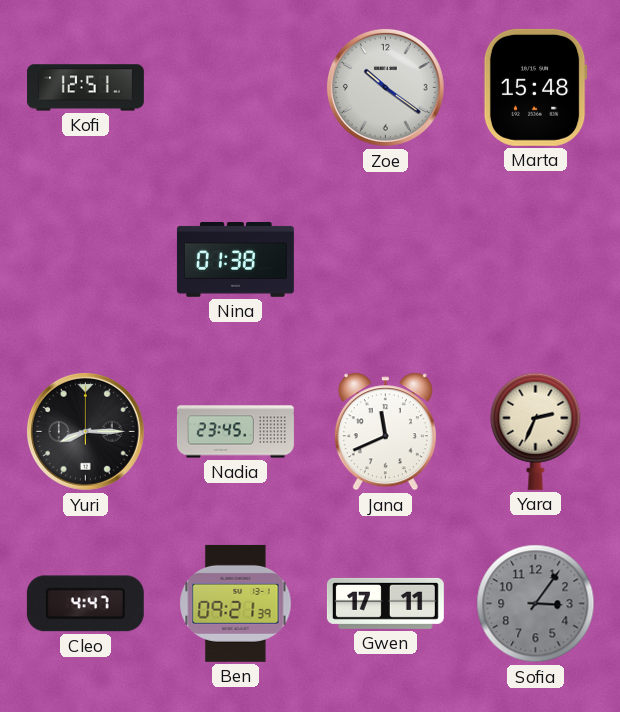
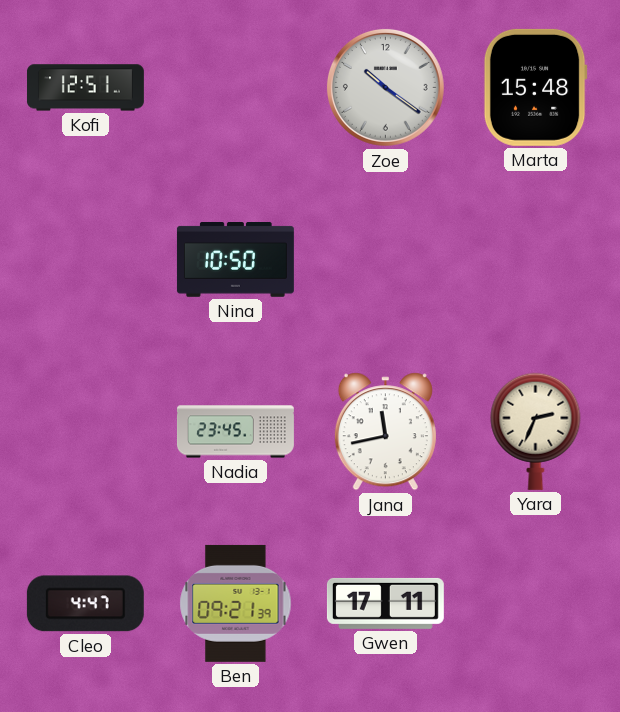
Nina: 01:38 -> 10:50 (235, 260)
Yuri: 8:15 -> none (85, 431)
Jana: 11:41 -> 11:43 (385, 432)
Sofia: 3:06 -> none (536, 604)
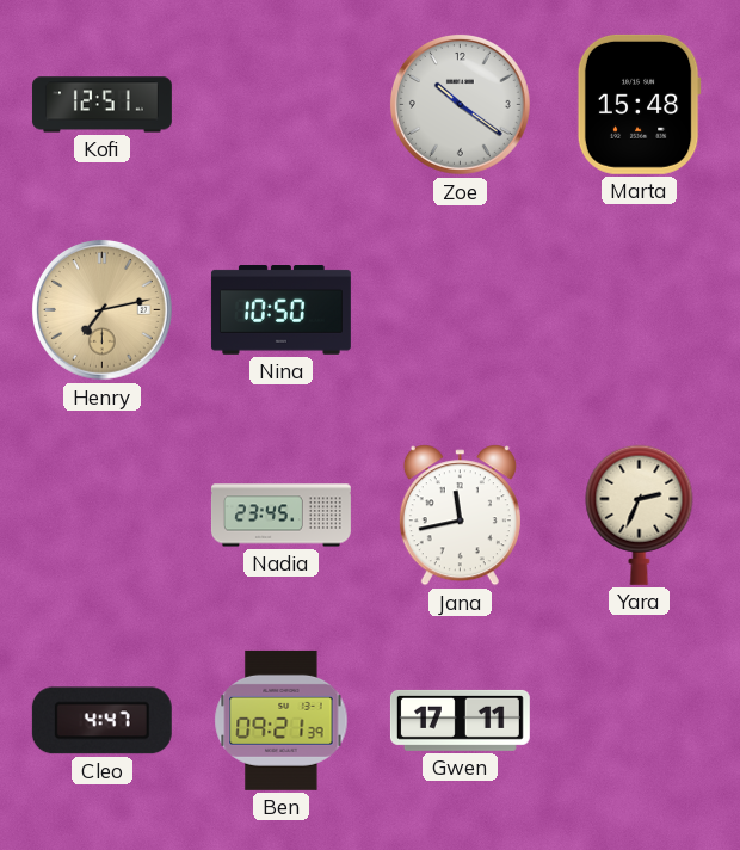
Henry: none -> 7:13 (101, 309)
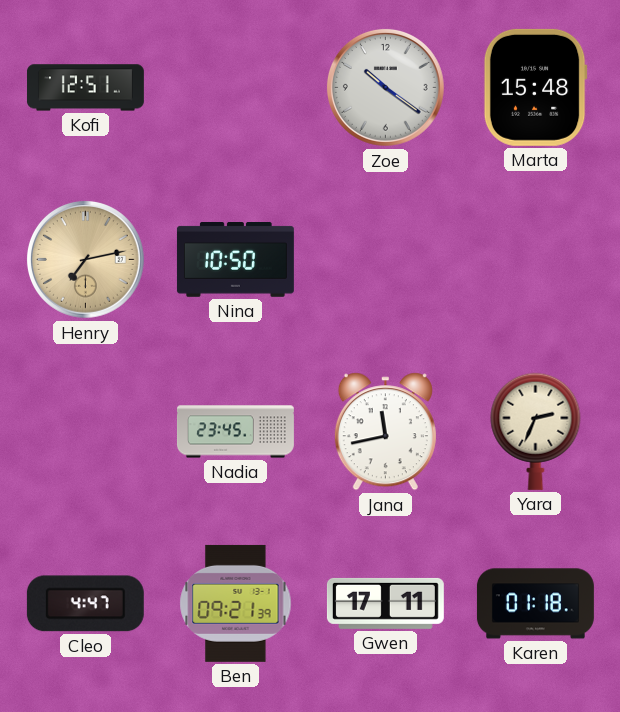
Karen: none -> 01:18 (535, 604)
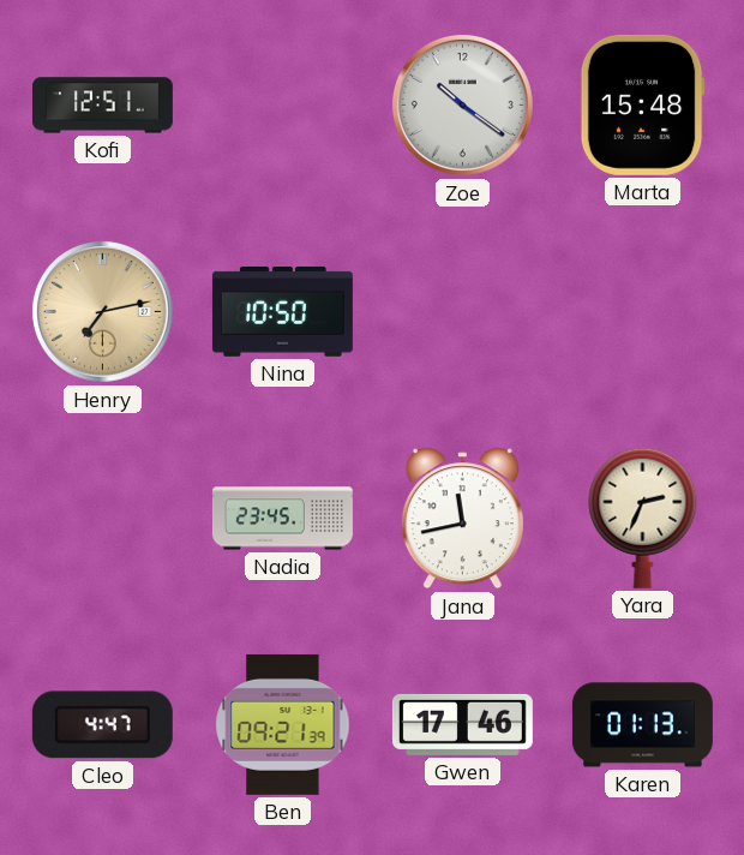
Gwen: 17:11 -> 17:46 (462, 724)
Karen: 01:18 -> 01:13 (642, 725)
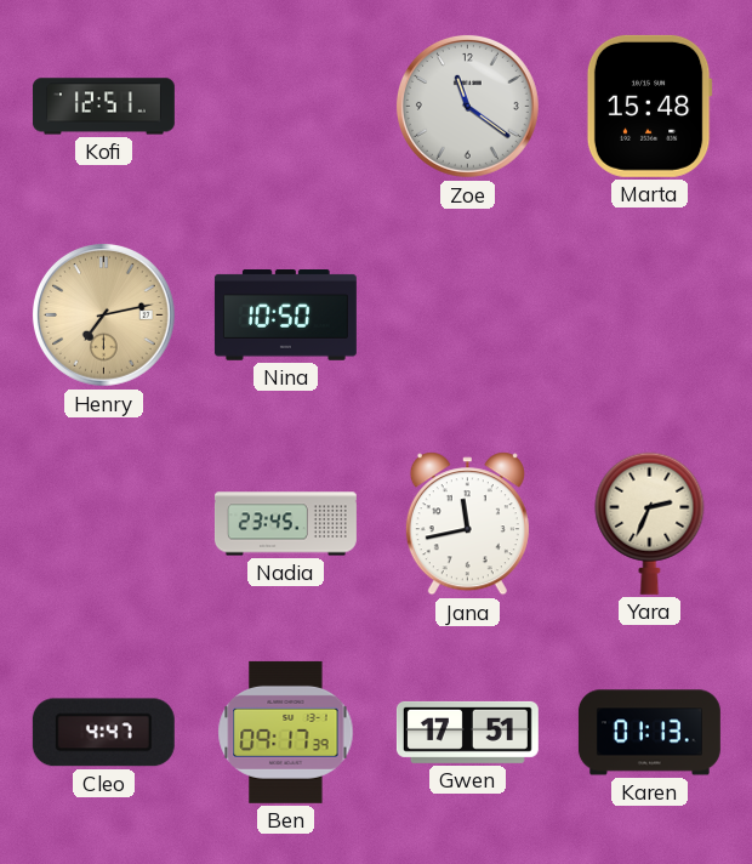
Zoe: 10:21 -> 11:21 (467, 106)
Ben: 09:21 -> 09:17 (286, 732)
Gwen: 17:46 -> 17:51 (467, 732)
